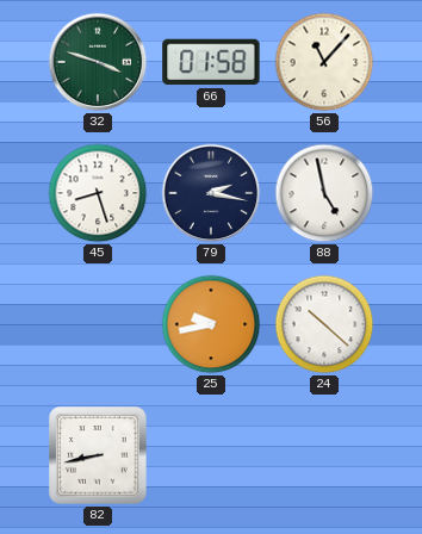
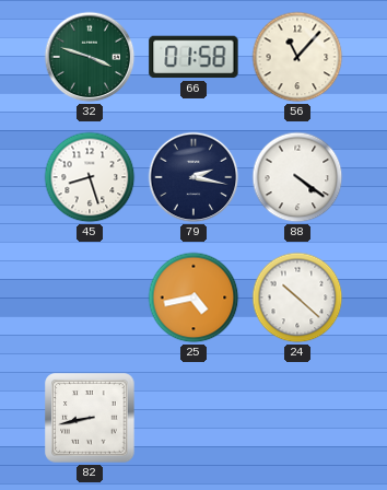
88: 4:58 -> 4:21 (297, 177)
25: 9:43 -> 4:43 (193, 297)
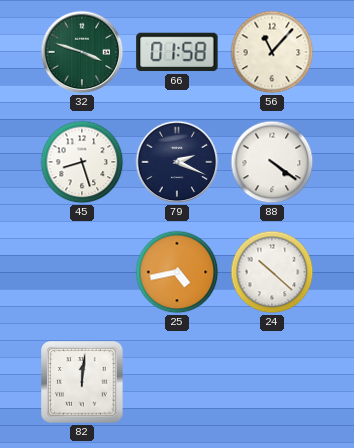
79: 2:17 -> 2:19 (177, 162)
82: 8:43 -> 12:01 (82, 382)
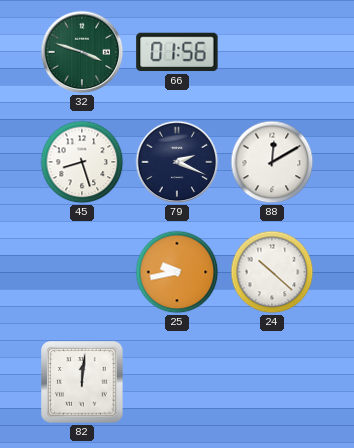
66: 01:58 -> 01:56 (177, 52)
56: 11:07 -> none (272, 52)
88: 4:21 -> 12:10 (272, 162)
25: 4:43 -> 9:43 (177, 272)
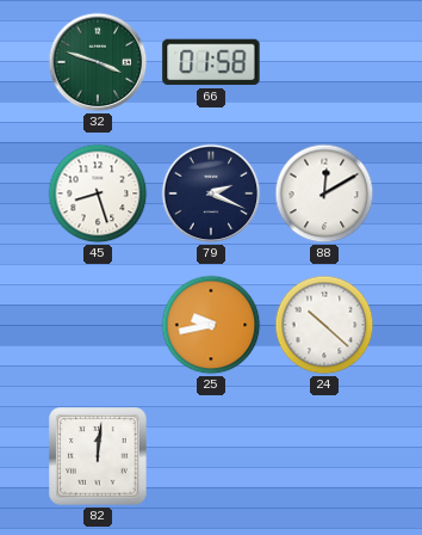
66: 01:56 -> 01:58 (211, 62)
